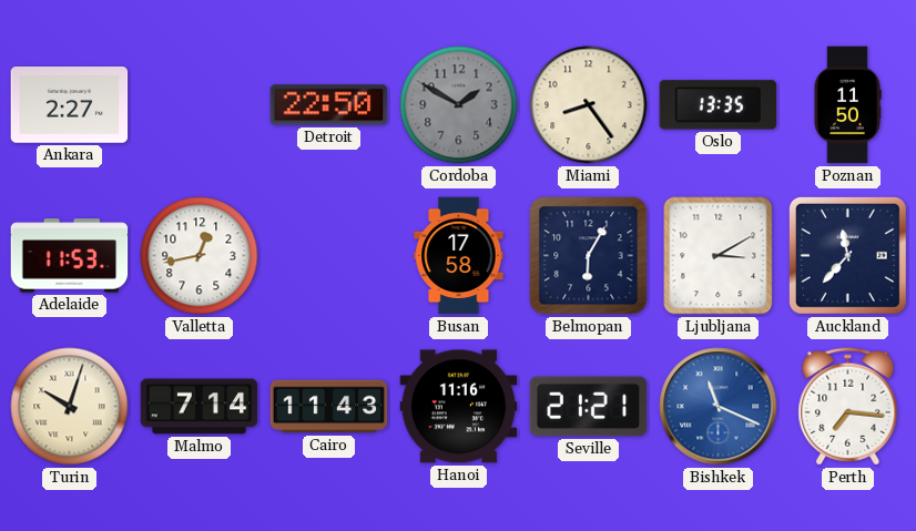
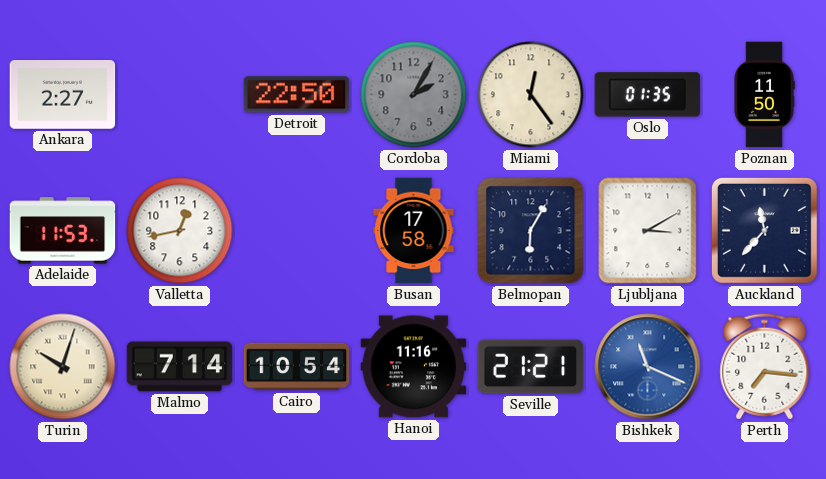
Cordoba: 1:50 -> 2:05 (414, 95)
Miami: 8:24 -> 12:24 (531, 95)
Oslo: 13:35 -> 01:35 (648, 95)
Cairo: 11:43 -> 10:54 (297, 367)
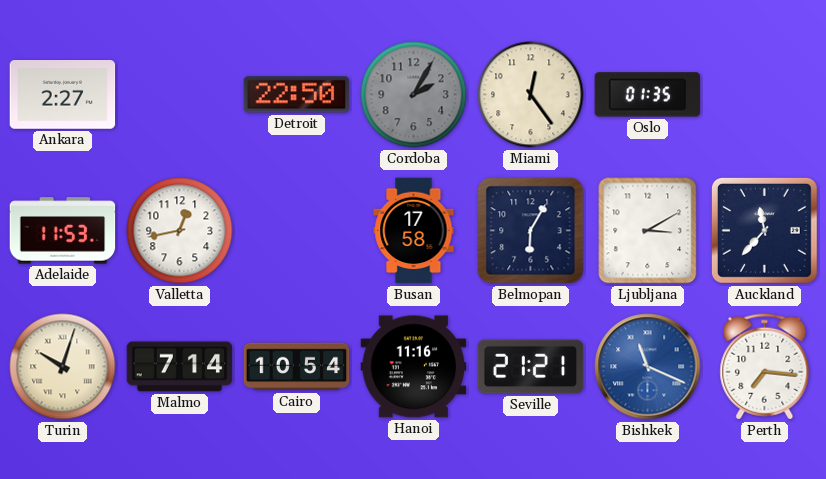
Poznan: 11:50 -> none (764, 95)
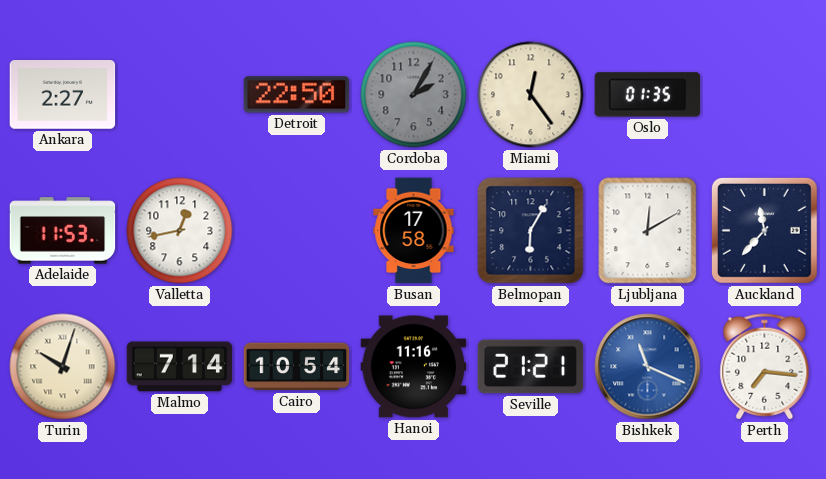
Ljubljana: 3:10 -> 12:10 (648, 231)
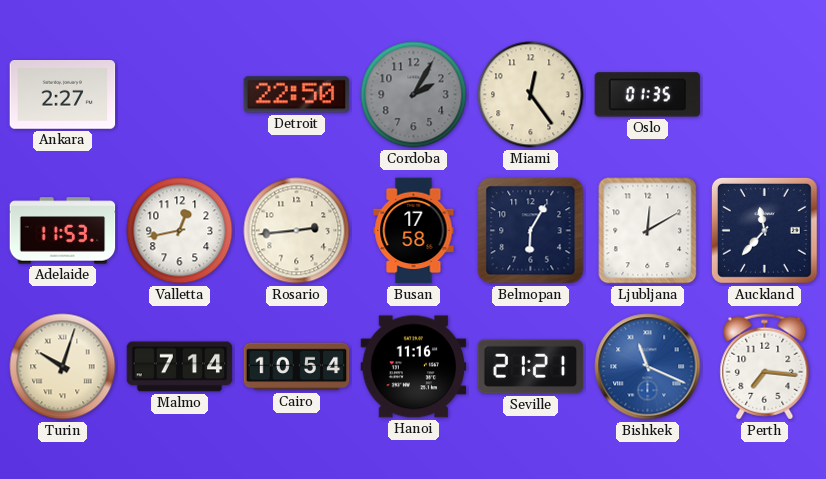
Rosario: none -> 2:44 (297, 231)
